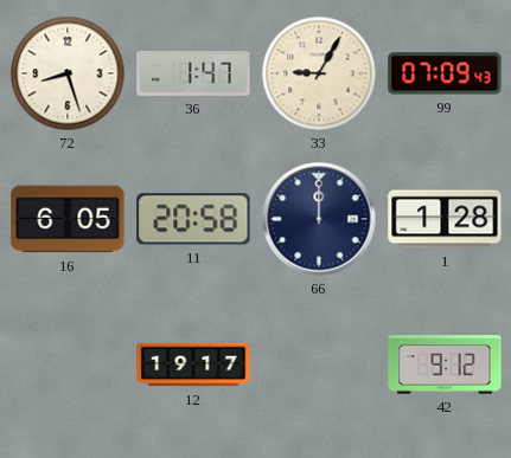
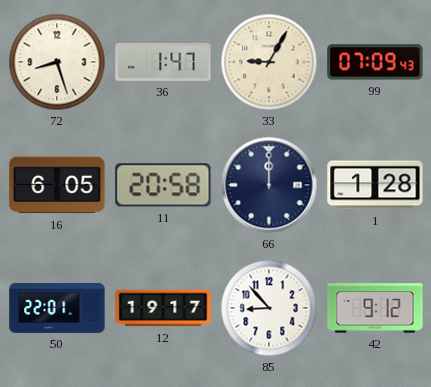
50: none -> 22:01 (57, 309)
85: none -> 8:53 (269, 308)
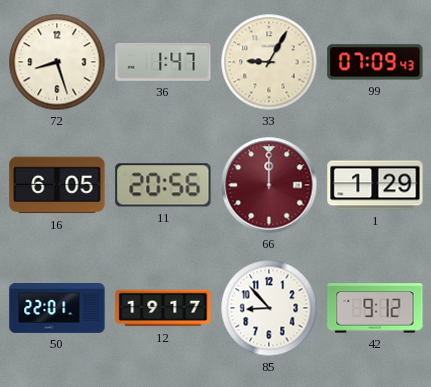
11: 20:58 -> 20:56 (163, 185)
66 dial: navy -> burgundy (269, 185)
1: 1:28 -> 1:29 (375, 185)
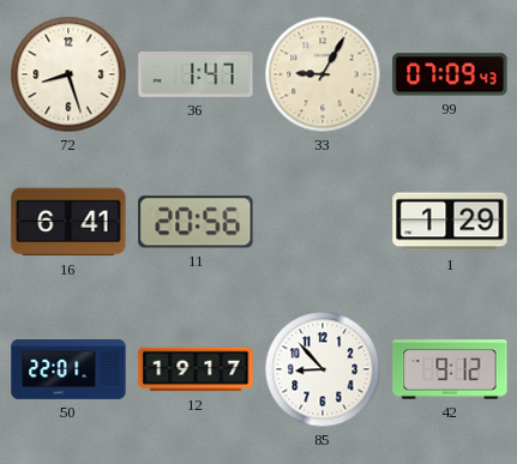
16: 6:05 -> 6:41 (68, 222)
66: 12:00 -> none (269, 185)
